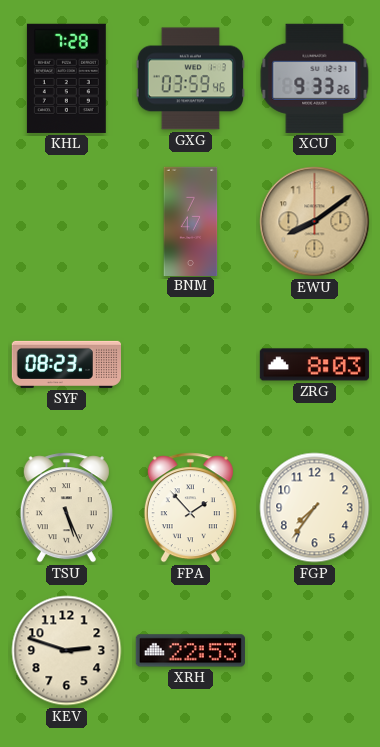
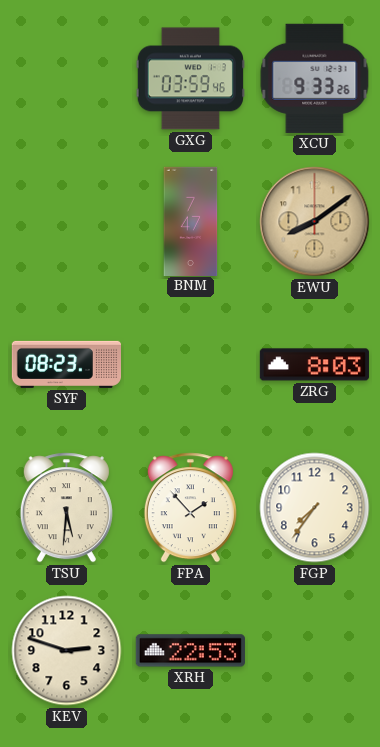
KHL: 7:28 -> none (66, 78)
TSU: 5:26 -> 5:31 (66, 508)
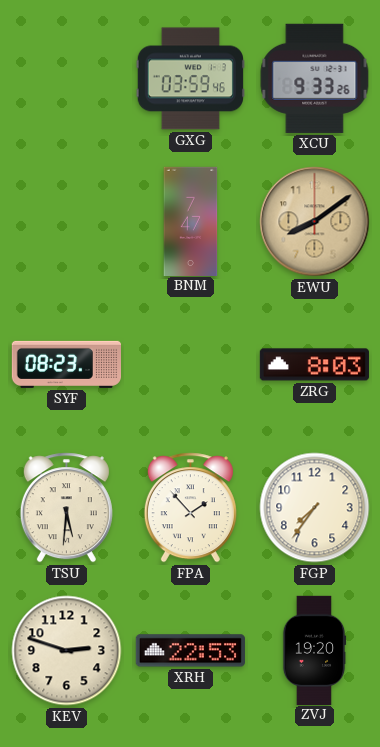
ZVJ: none -> 19:20 (314, 650)
